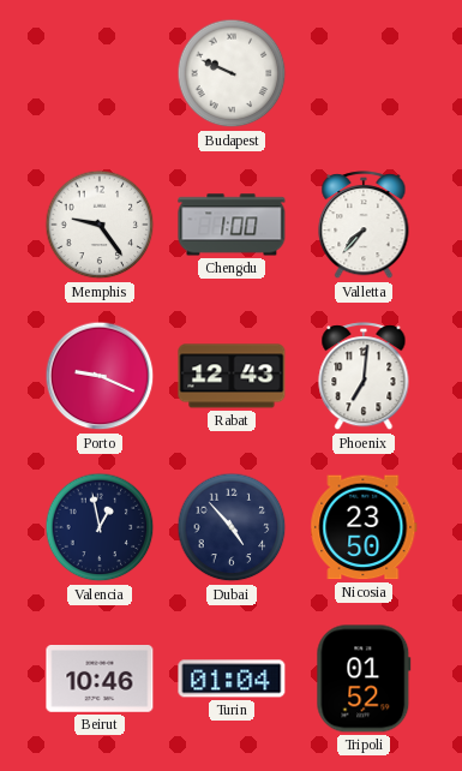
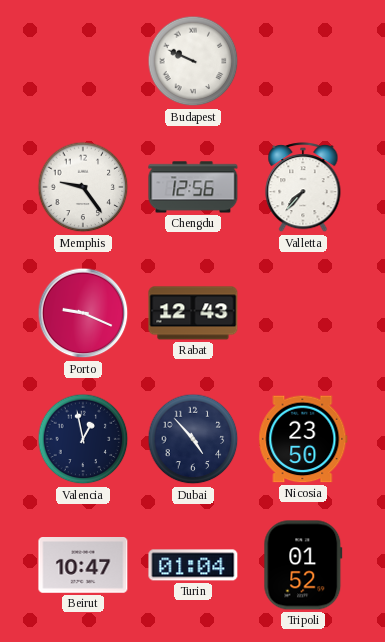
Chengdu: 1:00 -> 12:56 (193, 187)
Phoenix: 7:01 -> none (364, 377)
Beirut: 10:46 -> 10:47 (83, 566)
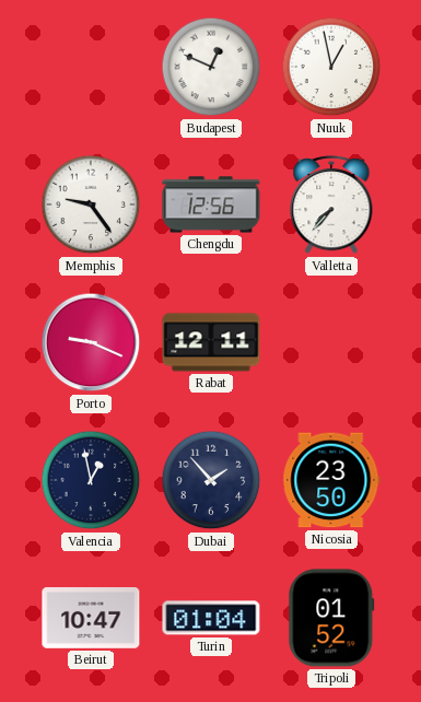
Budapest: 9:49 -> 12:49 (211, 67)
Nuuk: none -> 12:58 (331, 67)
Rabat: 12:43 -> 12:11 (211, 342)
Dubai: 4:53 -> 1:53 (211, 480)
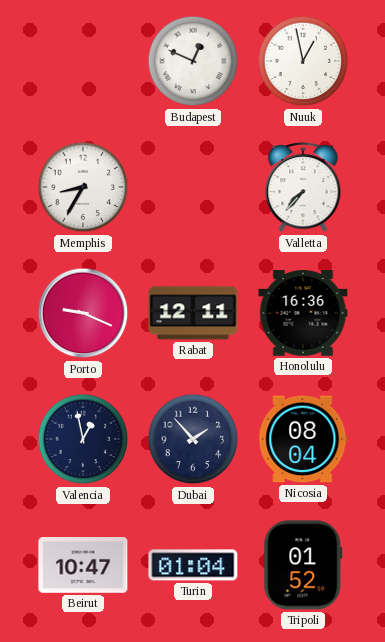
Memphis: 9:24 -> 8:35 (83, 187)
Chengdu: 12:56 -> none (211, 204)
Honolulu: none -> 16:36 (303, 313)
Nicosia: 23:50 -> 08:04 (303, 439)
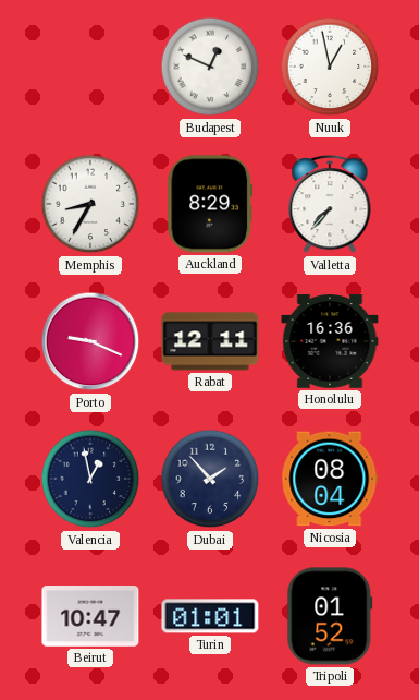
Auckland: none -> 8:29 (210, 204)
Turin: 01:04 -> 01:01 (210, 616)
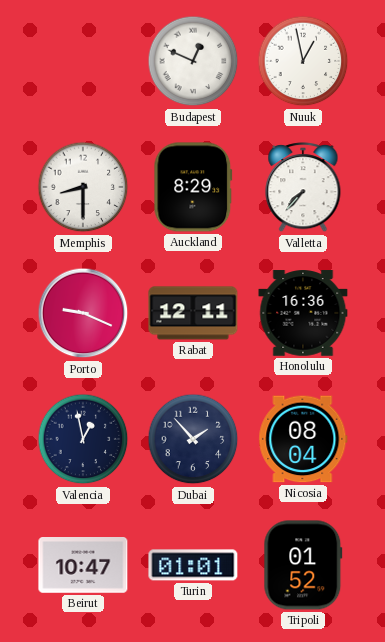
Memphis: 8:35 -> 8:30 (83, 187)
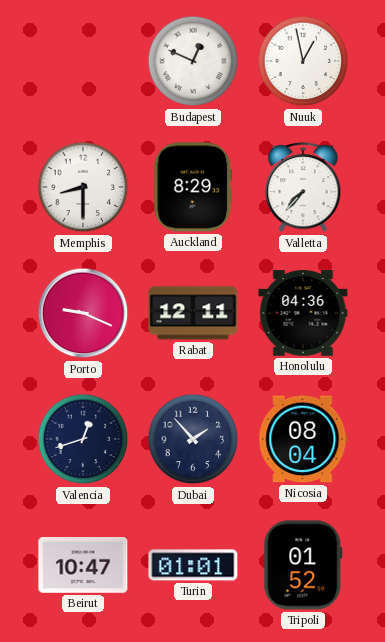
Honolulu: 16:36 -> 04:36 (303, 313)
Valencia: 12:58 -> 12:42 (83, 439)
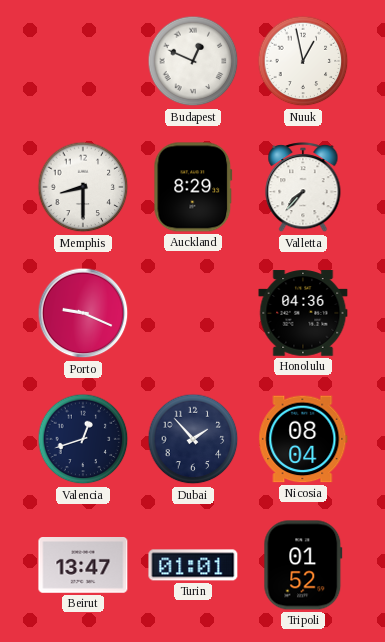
Rabat: 12:11 -> none (193, 313)
Beirut: 10:47 -> 13:47 (83, 566)
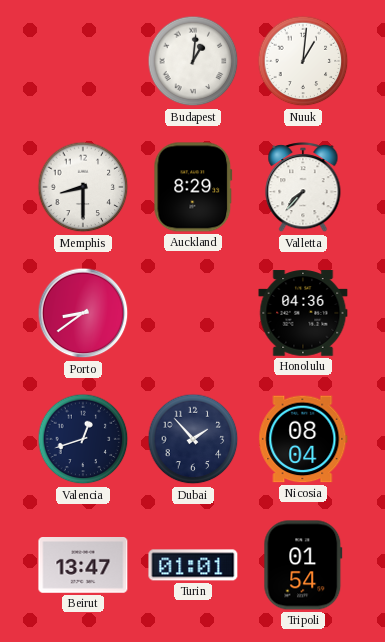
Budapest: 12:49 -> 1:01 (193, 61)
Nuuk: 12:58 -> 1:01 (303, 61)
Porto: 9:19 -> 8:39 (83, 313)
Tripoli: 01:52 -> 01:54 (303, 565)
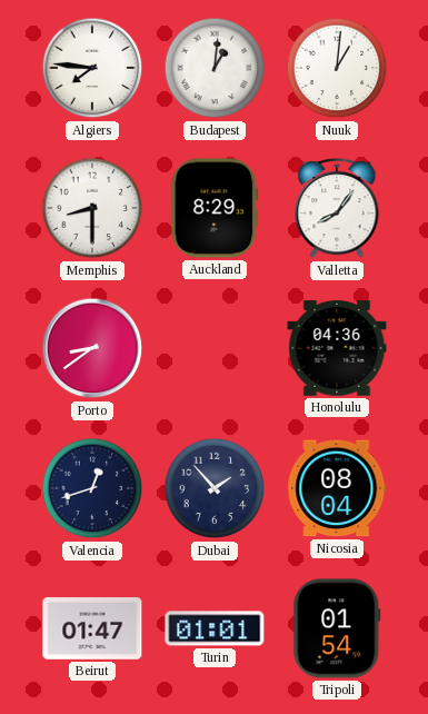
Algiers: none -> 7:46 (92, 68)
Valletta: 7:37 -> 8:06 (337, 209)
Beirut: 13:47 -> 01:47 (92, 629)
